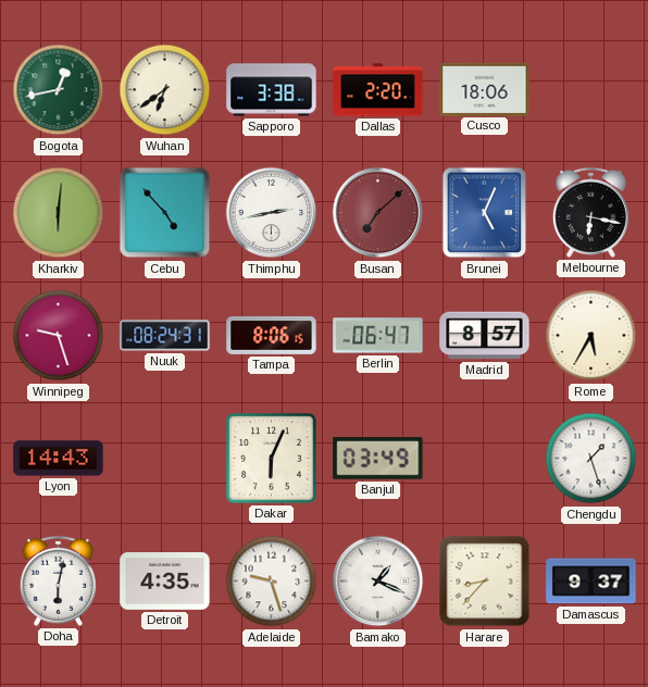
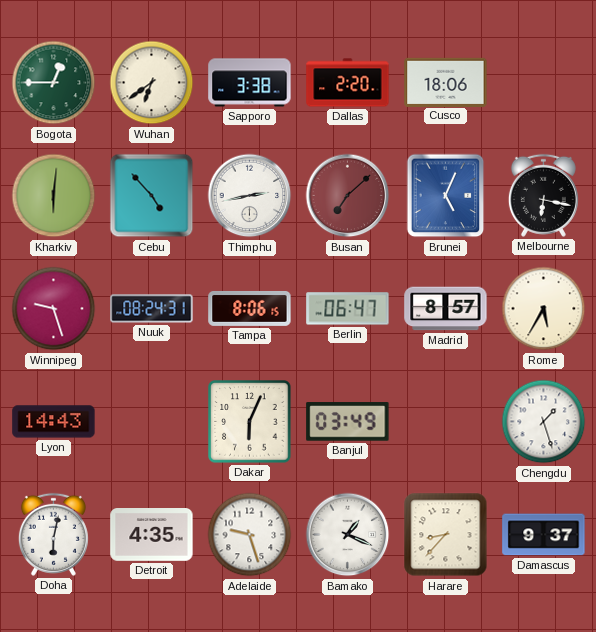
Bogota: 12:43 -> 12:45 (54, 83)
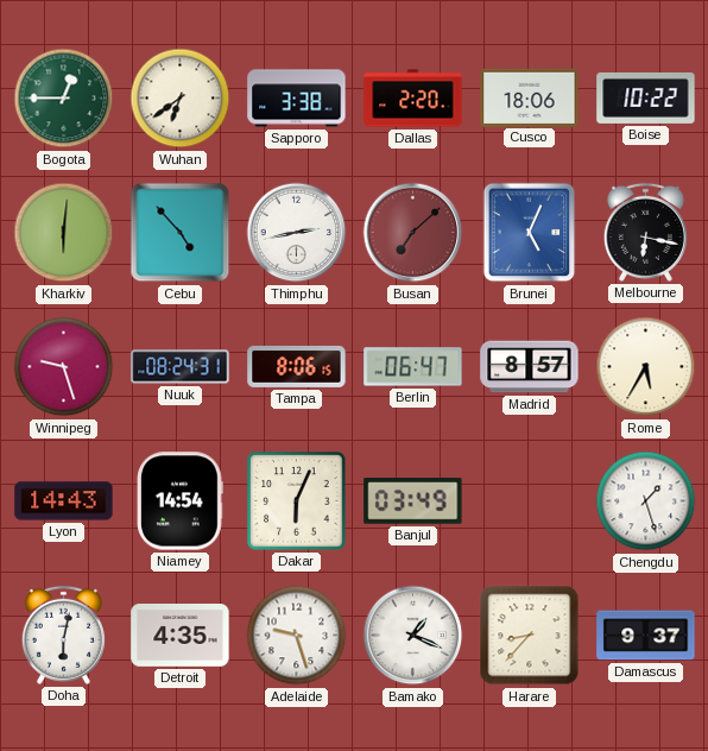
Boise: none -> 10:22 (646, 99)
Niamey: none -> 14:54 (181, 501)
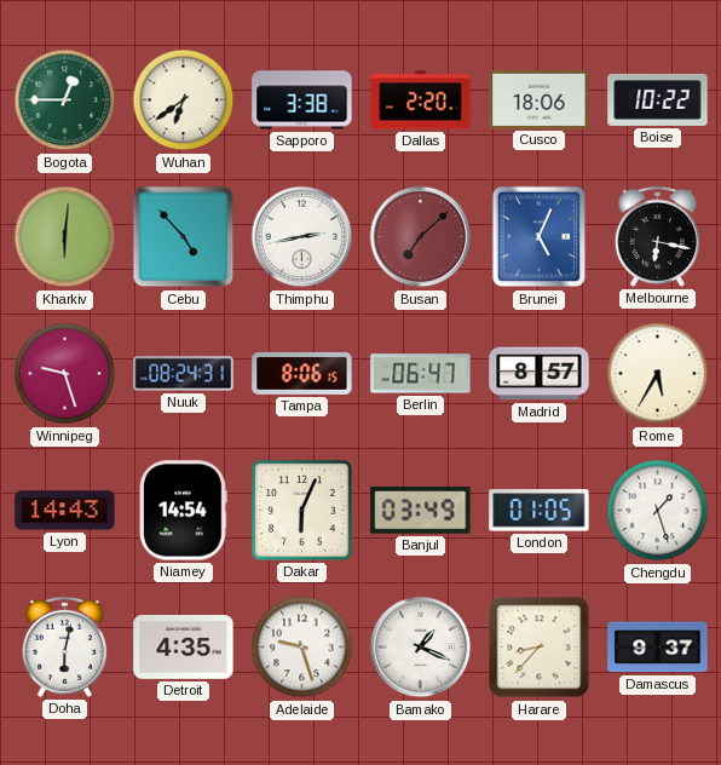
London: none -> 01:05 (540, 511)
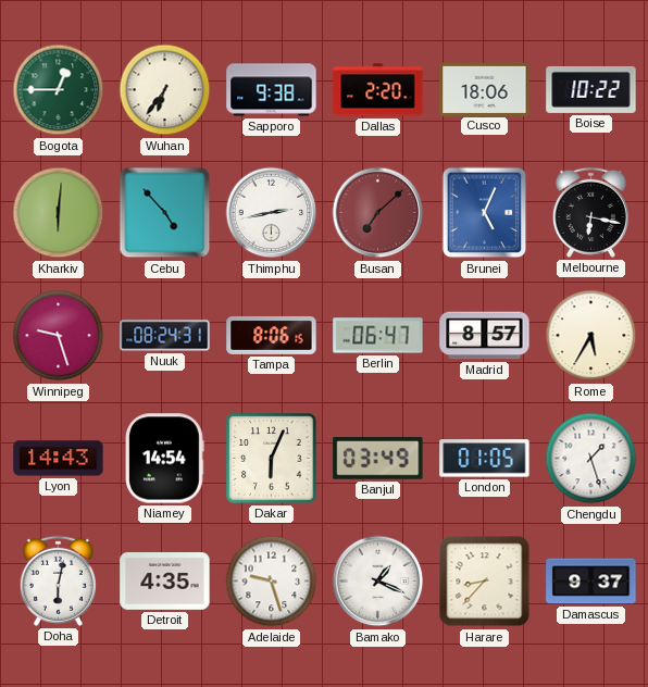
Wuhan: 6:39 -> 6:36 (165, 90)
Sapporo: 3:38 -> 9:38 (272, 90)
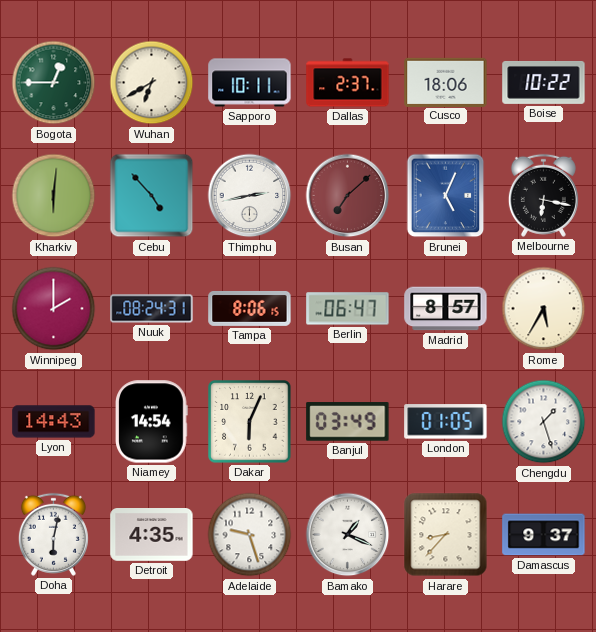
Wuhan: 6:36 -> 6:40 (152, 83)
Sapporo: 9:38 -> 10:11 (250, 83)
Dallas: 2:20 -> 2:37 (348, 83)
Winnipeg: 9:27 -> 2:00 (54, 309)
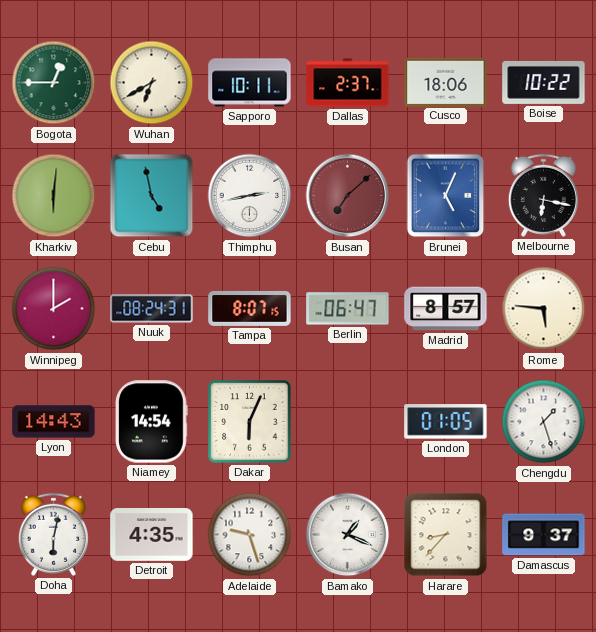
Cebu: 4:53 -> 4:58 (152, 196)
Tampa: 8:06 -> 8:07 (250, 308)
Rome: 5:35 -> 5:46 (544, 309)
Banjul: 03:49 -> none (348, 422)
